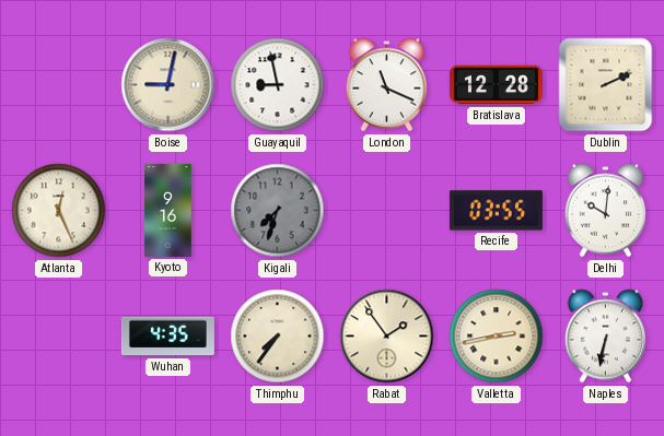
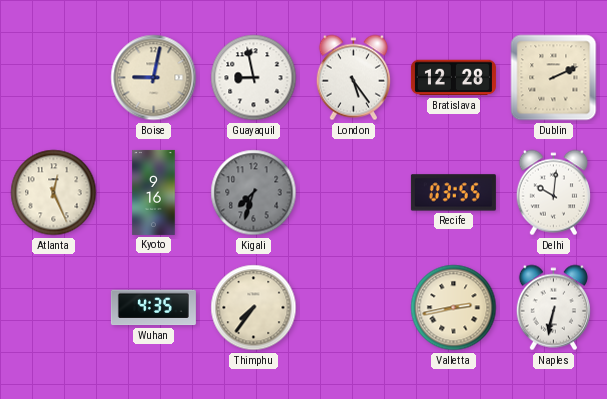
London: 11:19 -> 5:24 (353, 78)
Rabat: 1:54 -> none (387, 337)
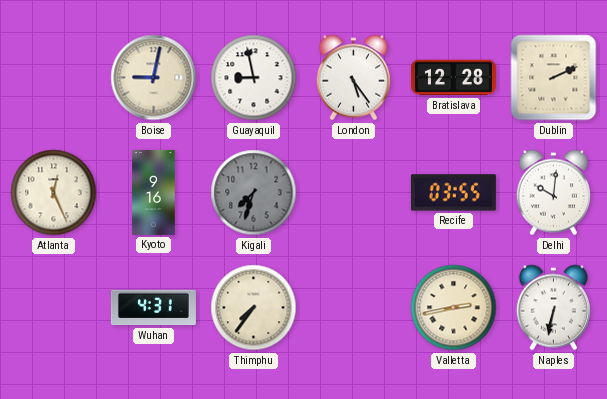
Wuhan: 4:35 -> 4:31 (153, 308)
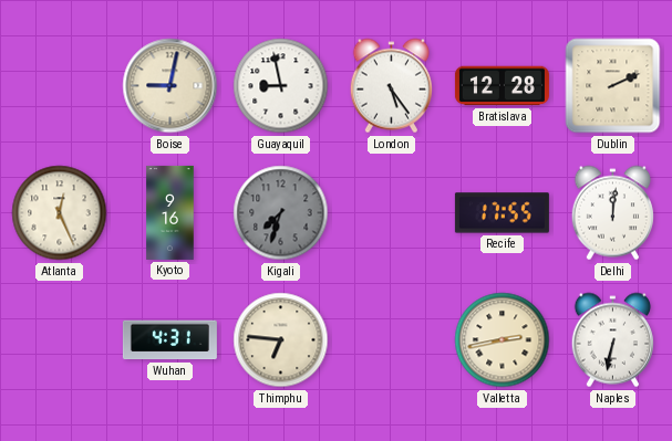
Recife: 03:55 -> 17:55 (502, 213)
Delhi: 10:01 -> 12:01 (612, 213)
Thimphu: 7:36 -> 6:46 (281, 340)
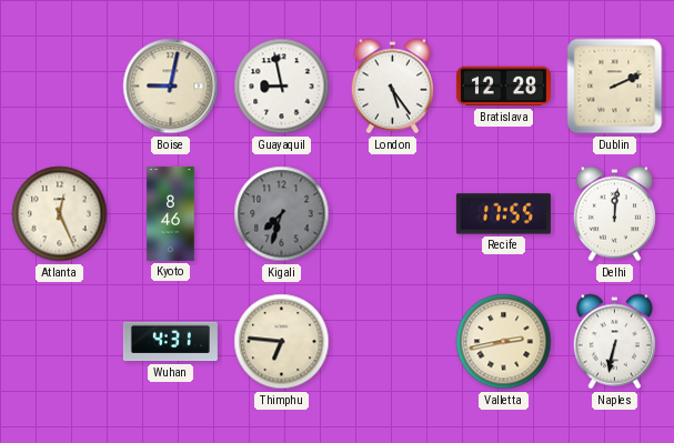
Kyoto: 9:16 -> 8:46 (171, 213)
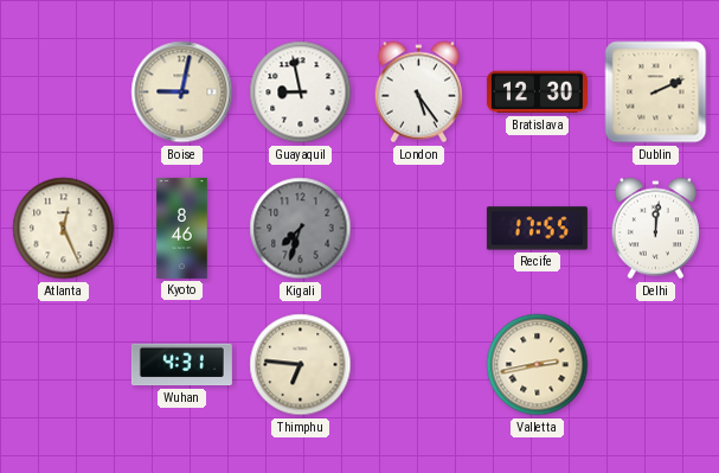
Bratislava: 12:28 -> 12:30 (537, 92)
Naples: 6:32 -> none (614, 342)
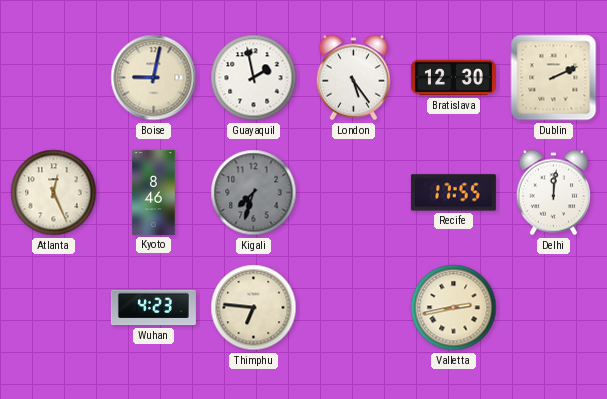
Guayaquil: 8:58 -> 1:58 (254, 78)
Wuhan: 4:31 -> 4:23 (153, 308)
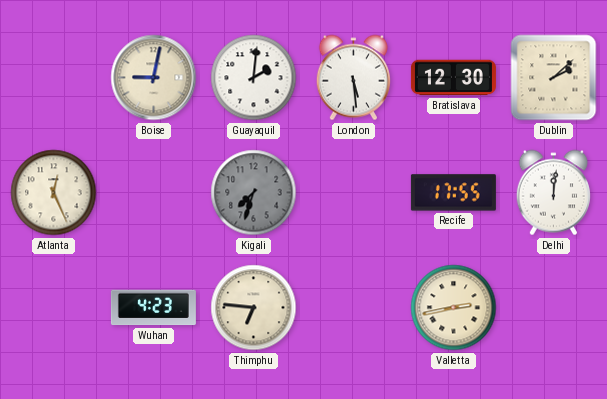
Guayaquil: 1:58 -> 2:01 (254, 78)
London: 5:24 -> 5:29 (353, 78)
Dublin: 2:11 -> 2:08 (554, 78)
Kyoto: 8:46 -> none (154, 192)
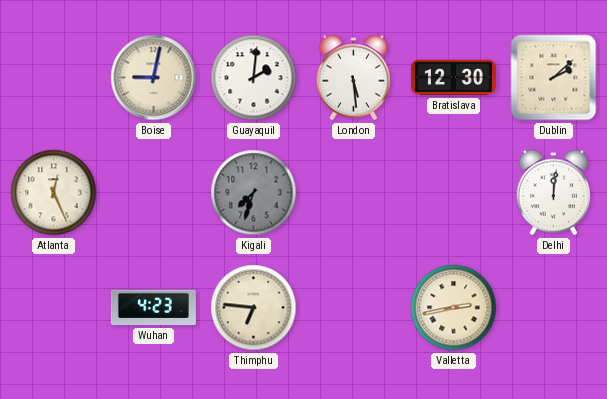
Recife: 17:55 -> none (453, 193)
